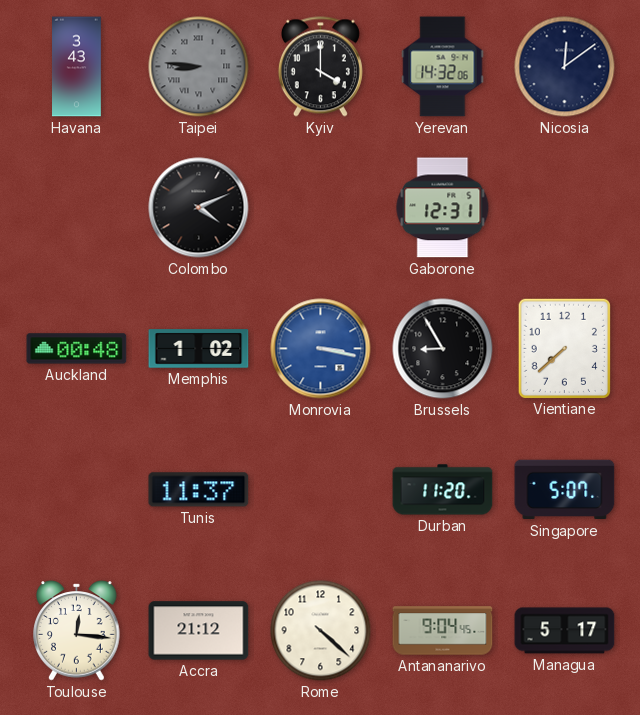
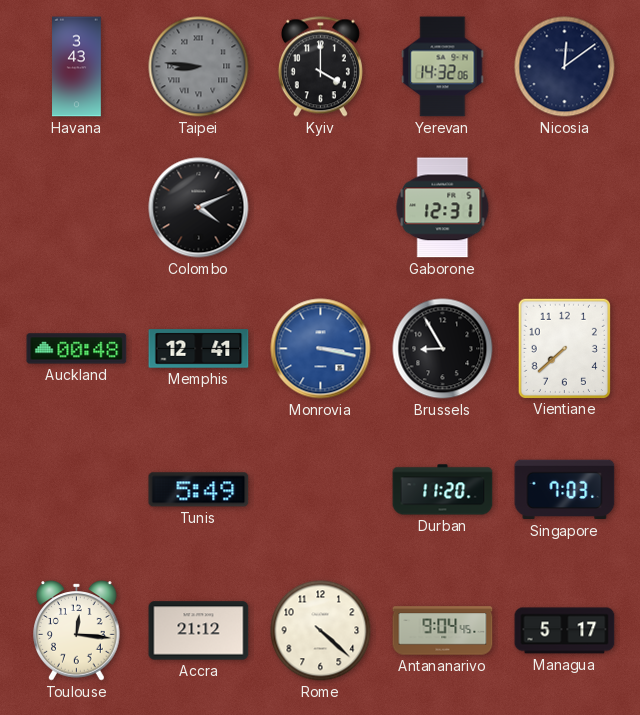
Memphis: 1:02 -> 12:41 (199, 349)
Tunis: 11:37 -> 5:49 (199, 490)
Singapore: 5:07 -> 7:03 (565, 490)
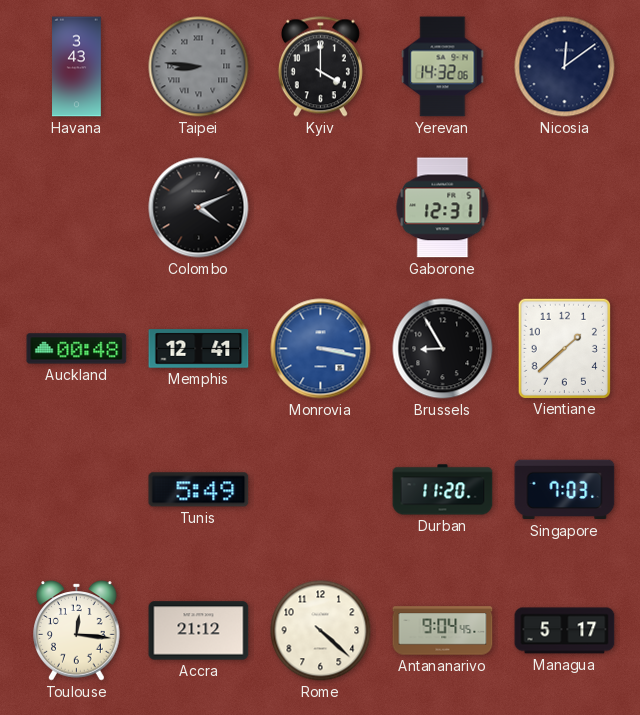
Vientiane: 7:38 -> 1:38 (564, 348)
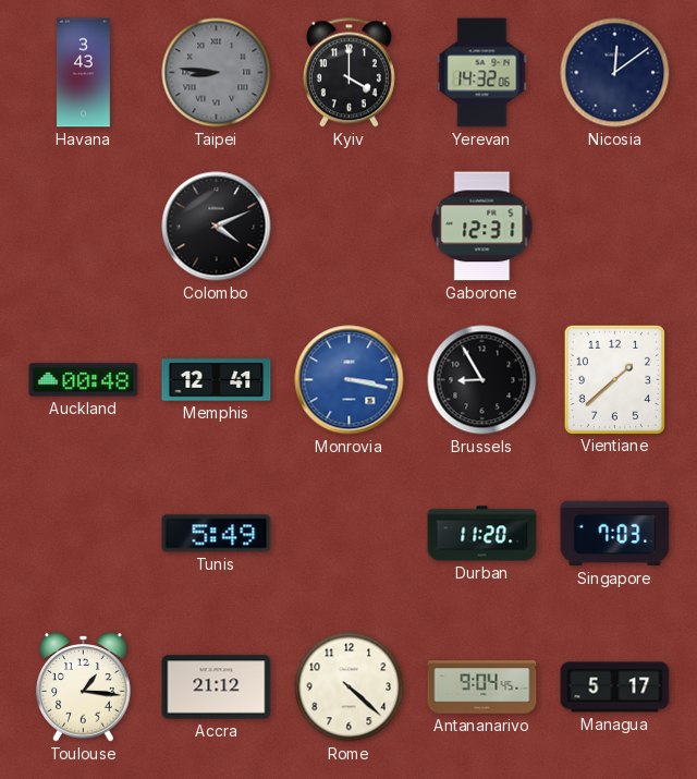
Toulouse: 12:16 -> 1:16 (84, 687)
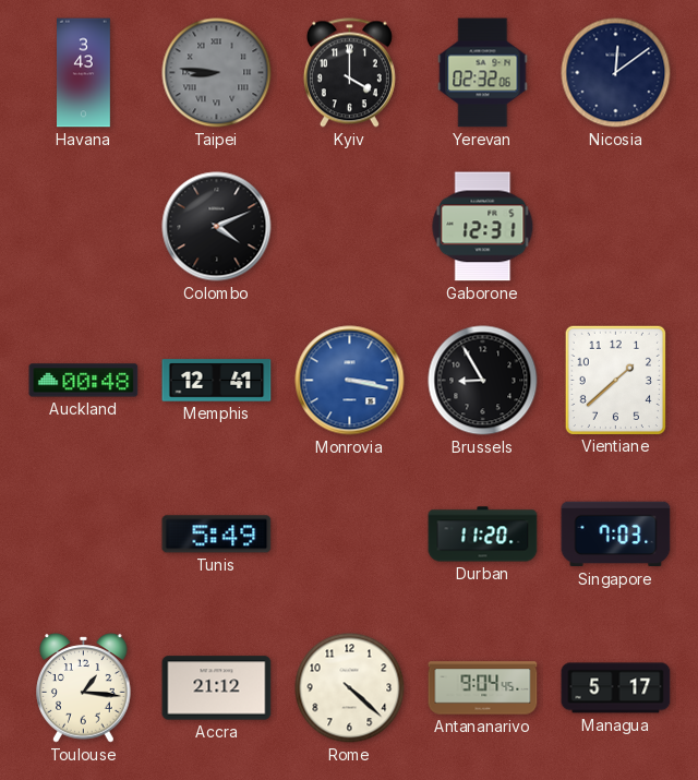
Yerevan: 14:32 -> 02:32 (483, 73)
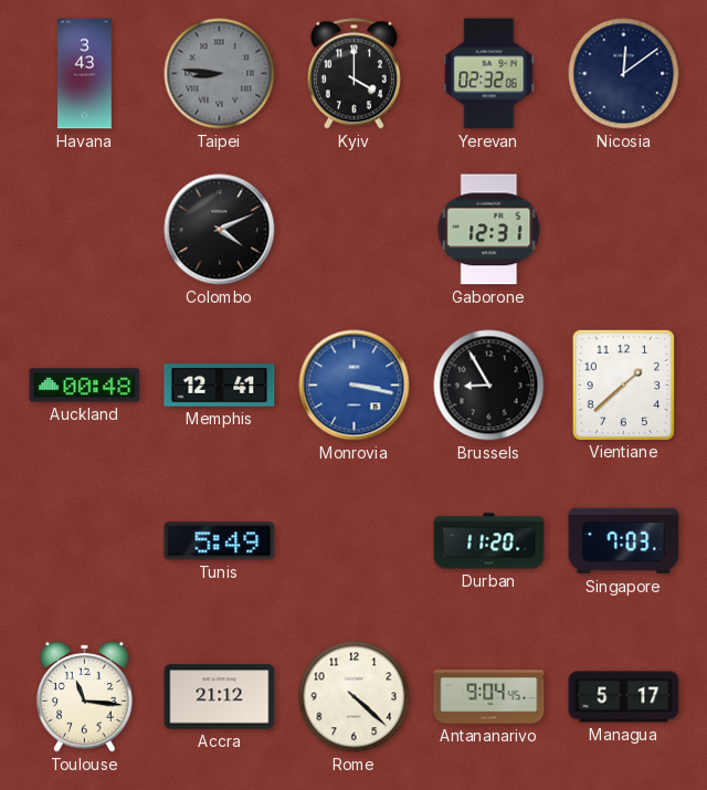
Toulouse: 1:16 -> 11:16 (85, 697)
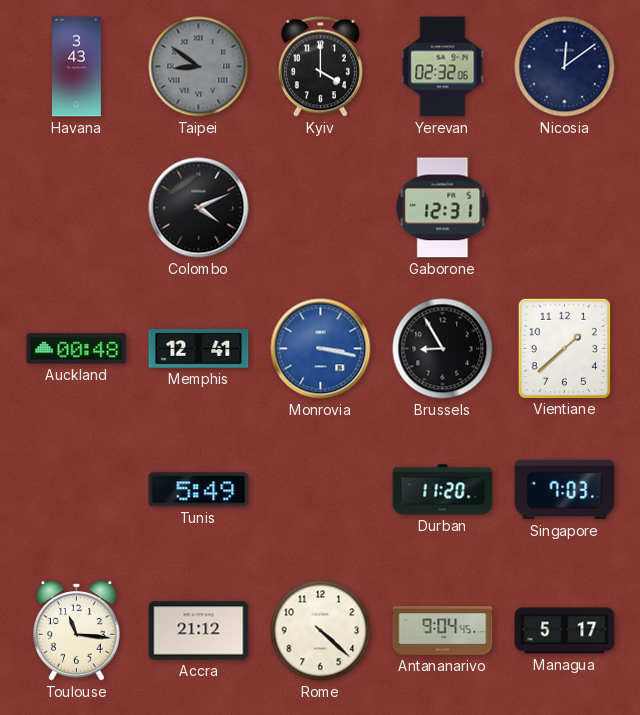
Taipei: 8:46 -> 8:51 (199, 67)
